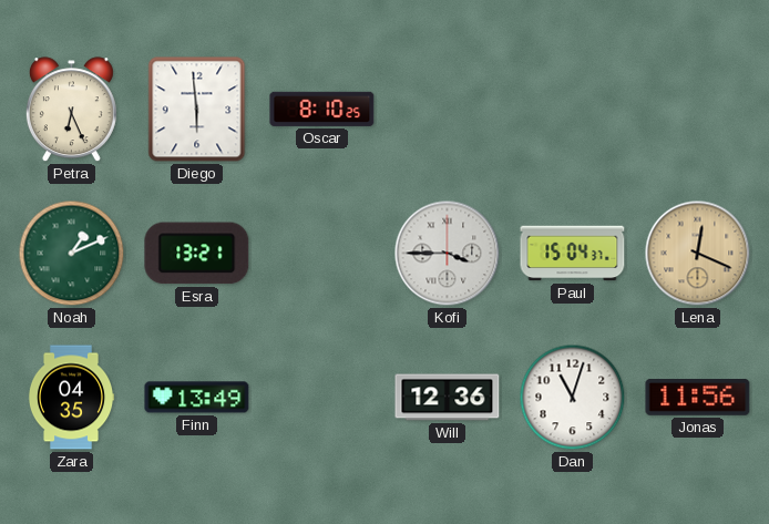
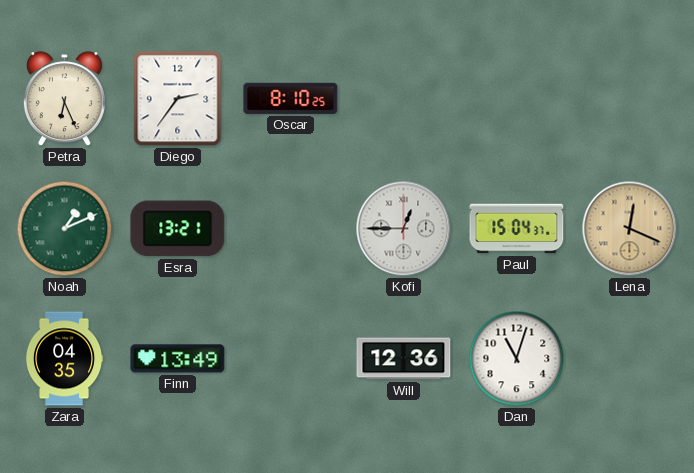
Diego: 5:59 -> 2:36 (178, 99)
Kofi: 3:45 -> 12:45 (404, 229)
Jonas: 11:56 -> none (698, 398)
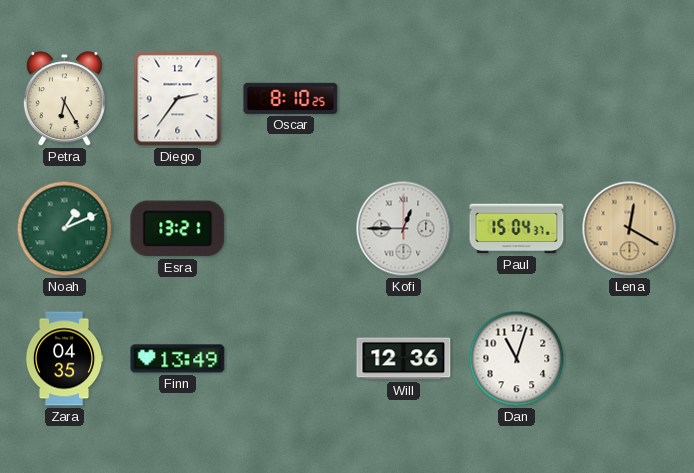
Petra: 6:26 -> 6:25 (64, 99)
Lena: 12:19 -> 12:20 (630, 229)
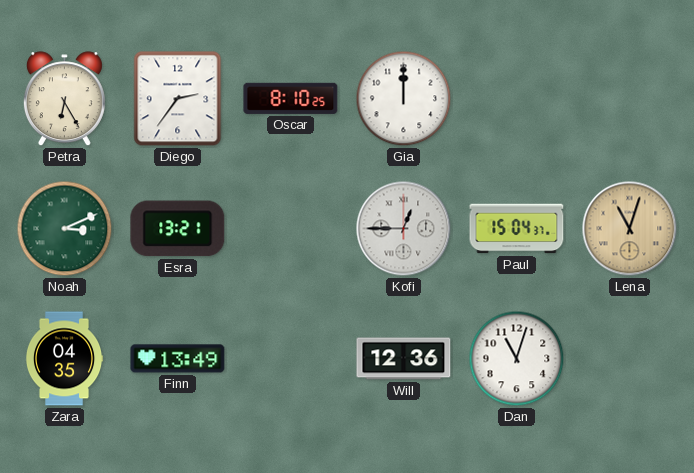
Gia: none -> 12:00 (404, 99)
Noah: 1:11 -> 3:11 (65, 229)
Lena: 12:20 -> 11:03 (630, 229)
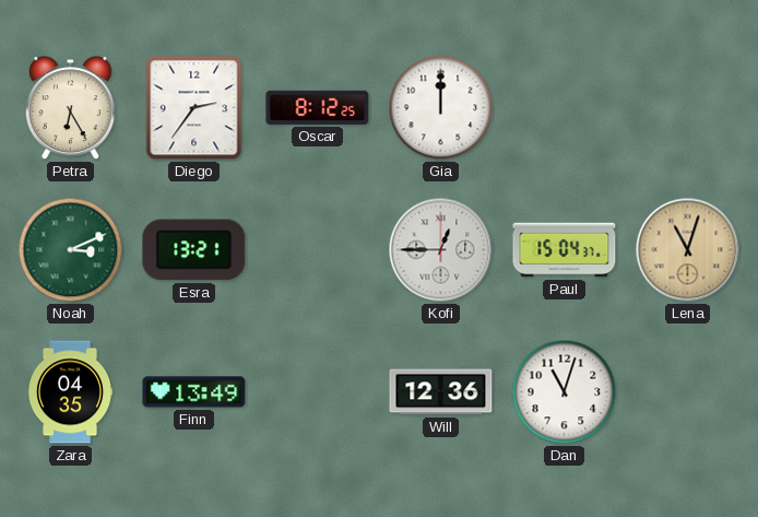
Oscar: 8:10 -> 8:12 (318, 107)
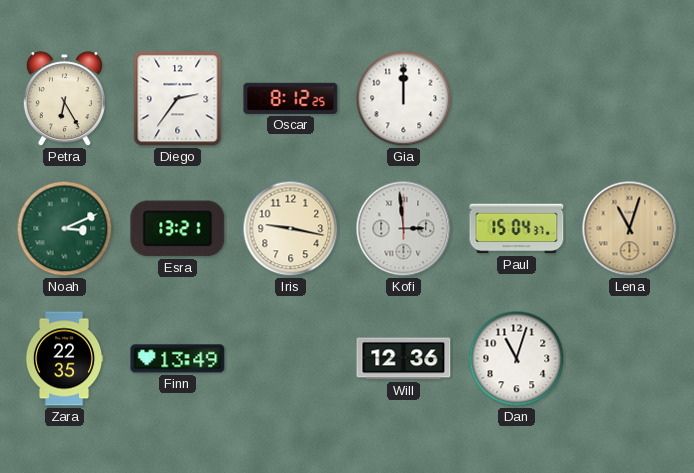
Iris: none -> 9:17 (291, 229)
Kofi: 12:45 -> 2:59 (404, 229)
Zara: 04:35 -> 22:35 (64, 359)
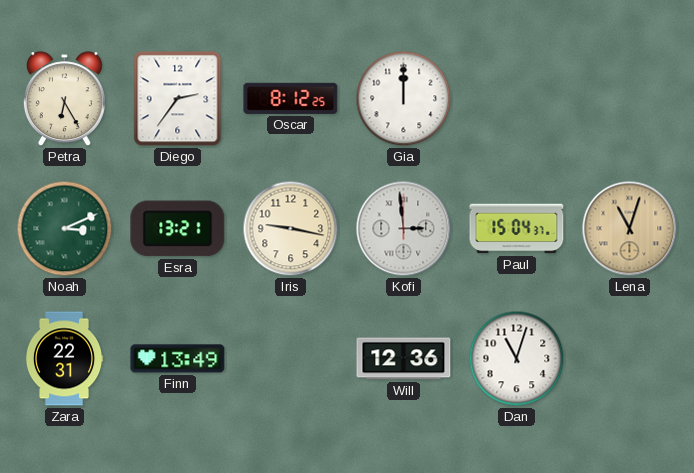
Zara: 22:35 -> 22:31 (64, 359)
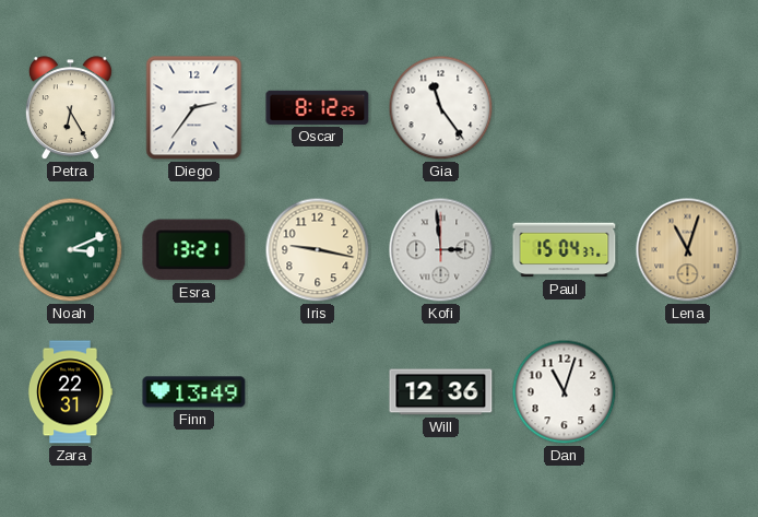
Gia: 12:00 -> 11:24 (441, 108)
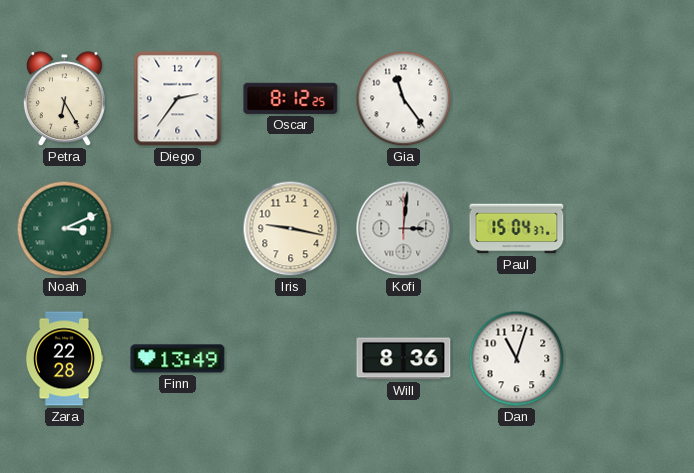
Esra: 13:21 -> none (194, 250)
Kofi: 2:59 -> 3:01 (404, 229)
Lena: 11:03 -> none (688, 250)
Zara: 22:31 -> 22:28 (64, 359)
Will: 12:36 -> 8:36 (404, 359)
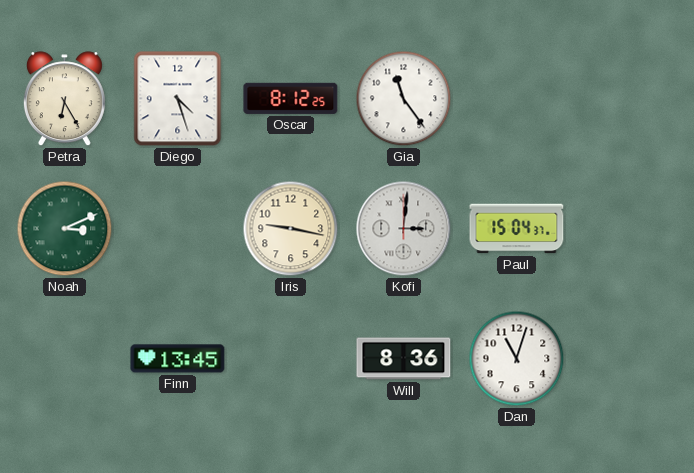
Diego: 2:36 -> 4:27 (178, 99)
Zara: 22:28 -> none (64, 359)
Finn: 13:49 -> 13:45 (178, 359)
